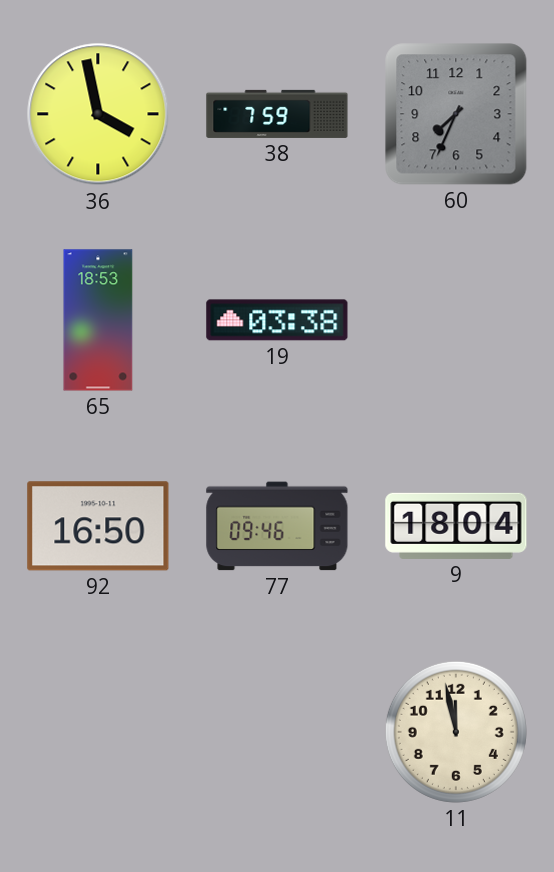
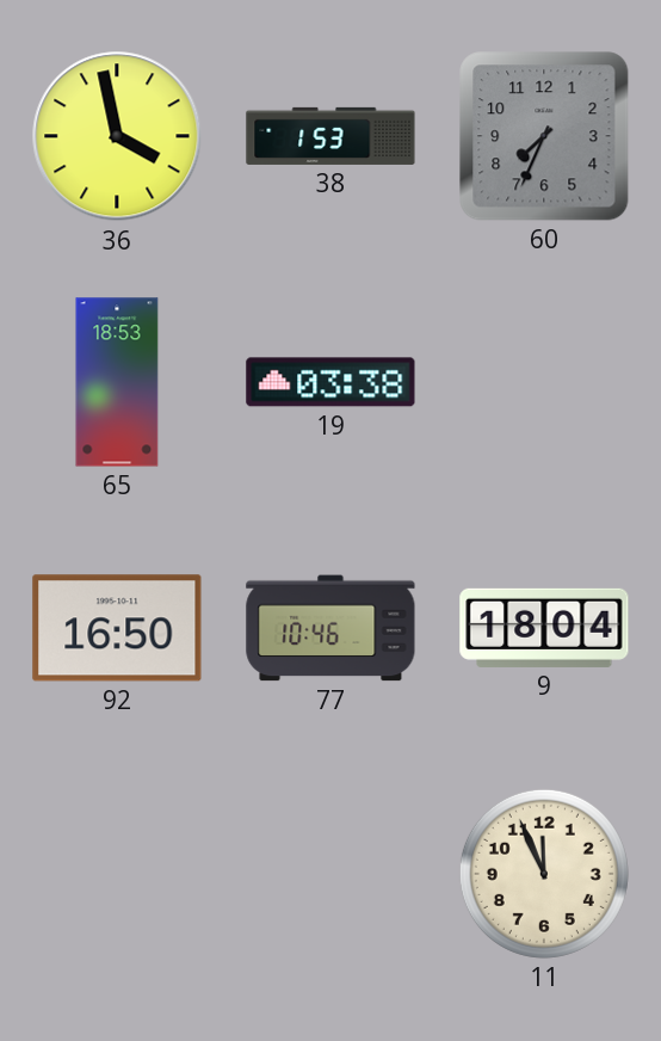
38: 7:59 -> 1:53 (330, 136)
77: 09:46 -> 10:46 (330, 628)
11: 11:58 -> 11:56 (544, 874)
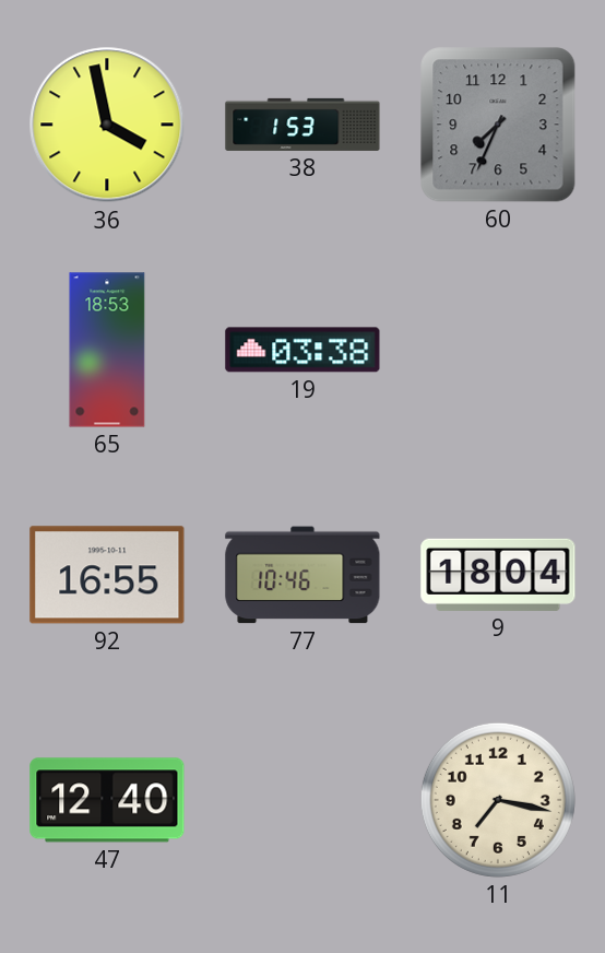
92: 16:50 -> 16:55 (107, 575)
47: none -> 12:40 (107, 800)
11: 11:56 -> 7:17 (498, 800)
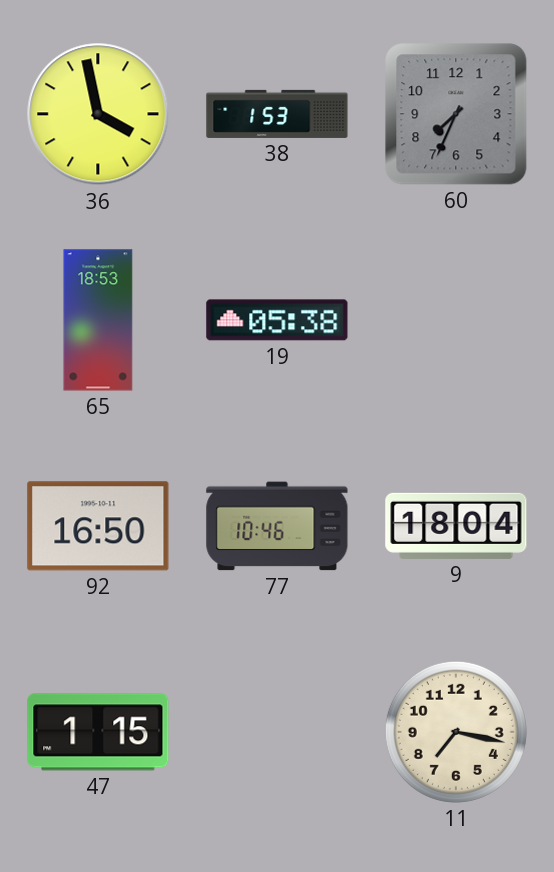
19: 03:38 -> 05:38 (277, 320)
92: 16:55 -> 16:50 (98, 526)
47: 12:40 -> 1:15 (98, 732)
